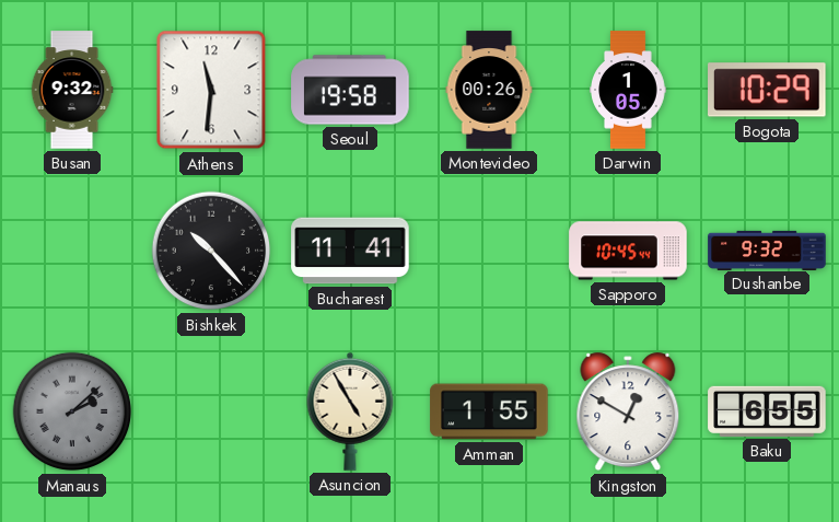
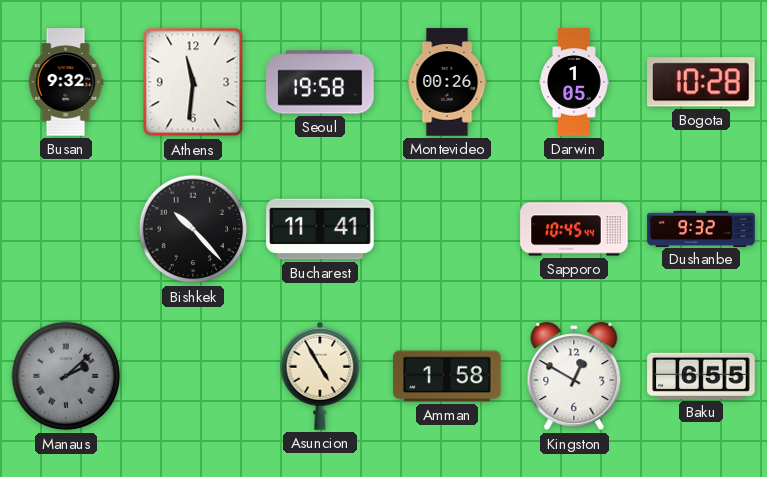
Bogota: 10:29 -> 10:28 (702, 82)
Amman: 1:55 -> 1:58 (447, 376)
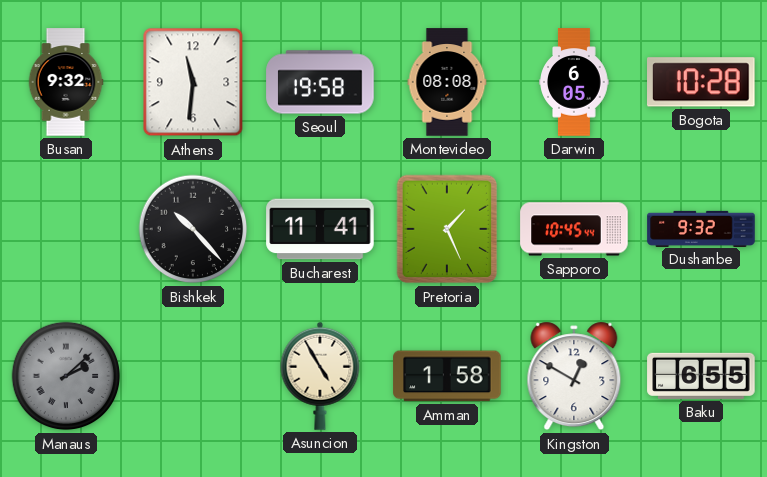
Montevideo: 00:26 -> 08:08 (447, 82)
Darwin: 1:05 -> 6:05 (574, 82)
Pretoria: none -> 1:26 (447, 229)
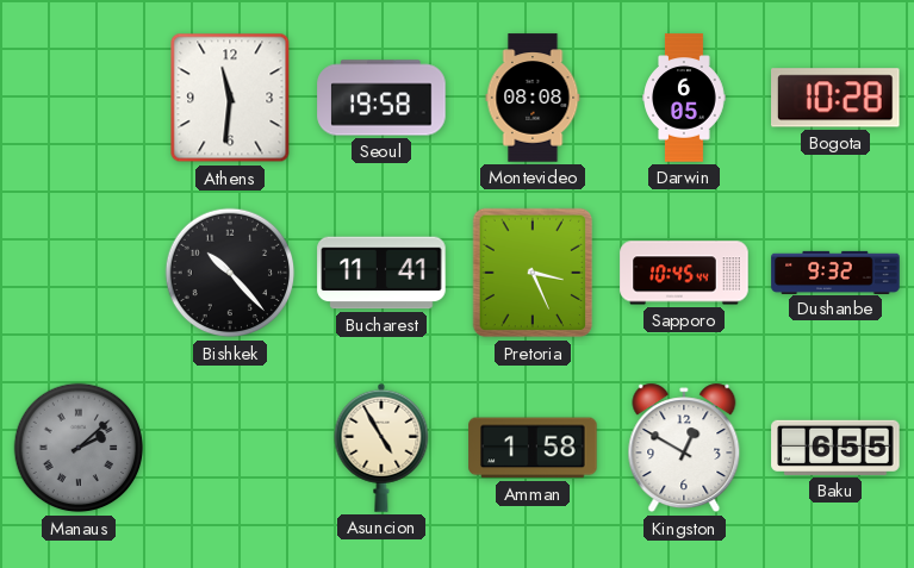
Busan: 9:32 -> none (66, 82)
Pretoria: 1:26 -> 3:26 (533, 273)
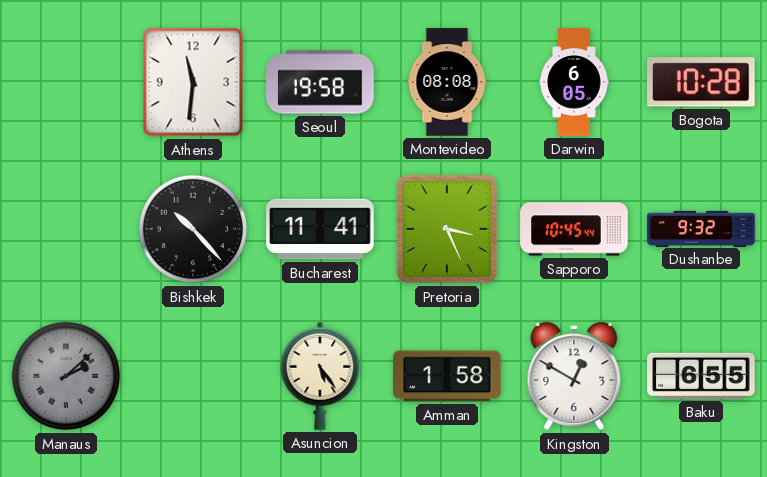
Asuncion: 4:55 -> 5:24 (320, 376)
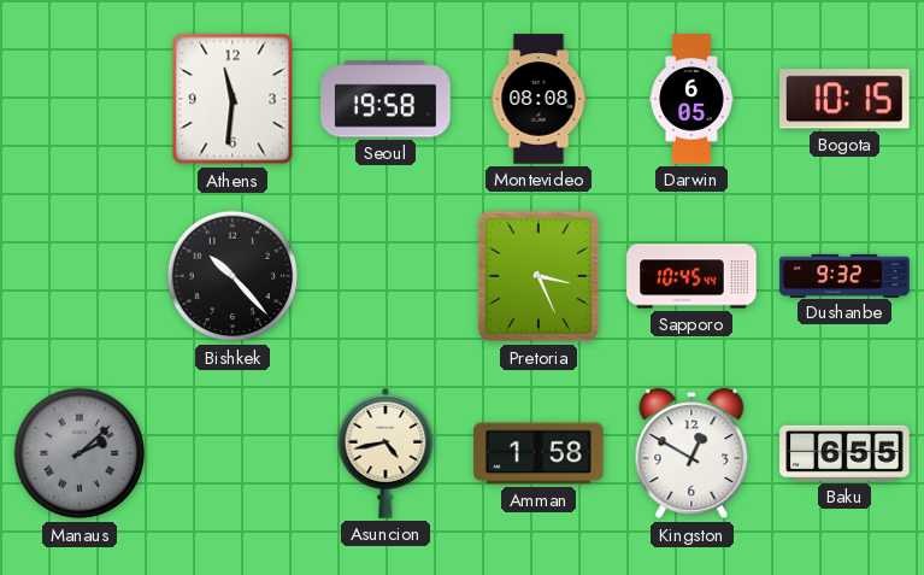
Bogota: 10:28 -> 10:15 (846, 99)
Bucharest: 11:41 -> none (320, 229)
Asuncion: 5:24 -> 4:43 (386, 453)
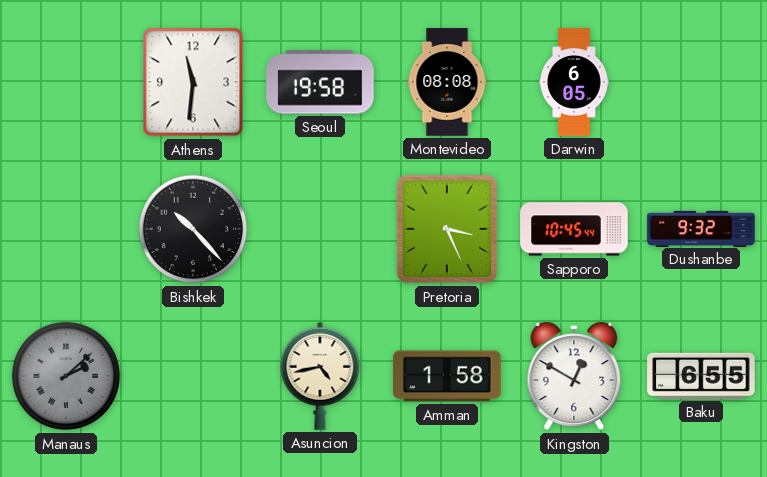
Bogota: 10:15 -> none (846, 99)
